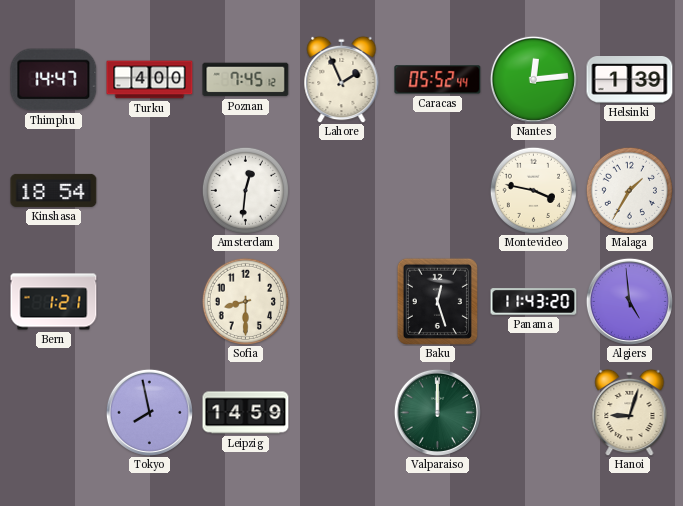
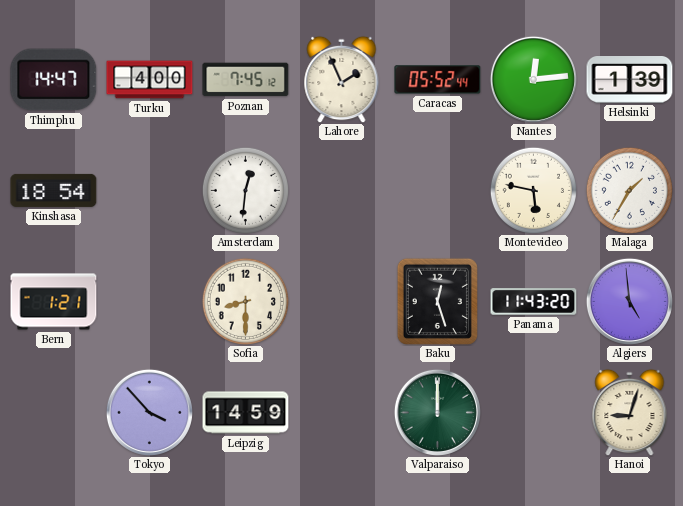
Montevideo: 3:47 -> 5:47 (533, 190)
Tokyo: 7:58 -> 3:53 (149, 412)
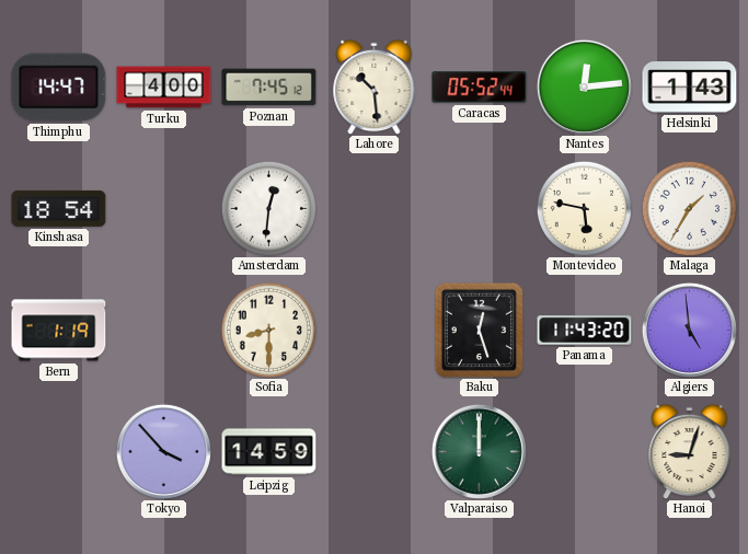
Lahore: 1:56 -> 10:29 (375, 86)
Helsinki: 1:39 -> 1:43 (690, 88)
Bern: 1:21 -> 1:19 (59, 331)
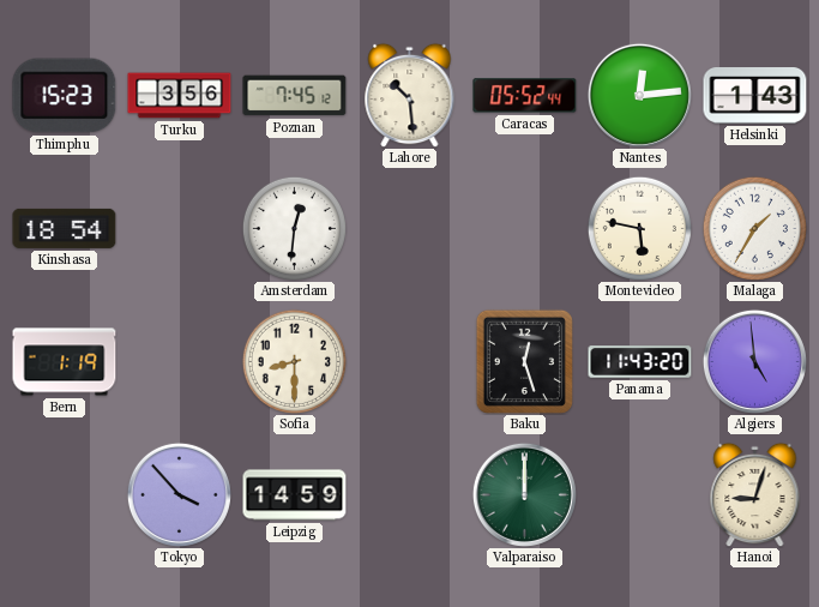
Thimphu: 14:47 -> 15:23 (65, 96)
Turku: 4:00 -> 3:56 (180, 96)
